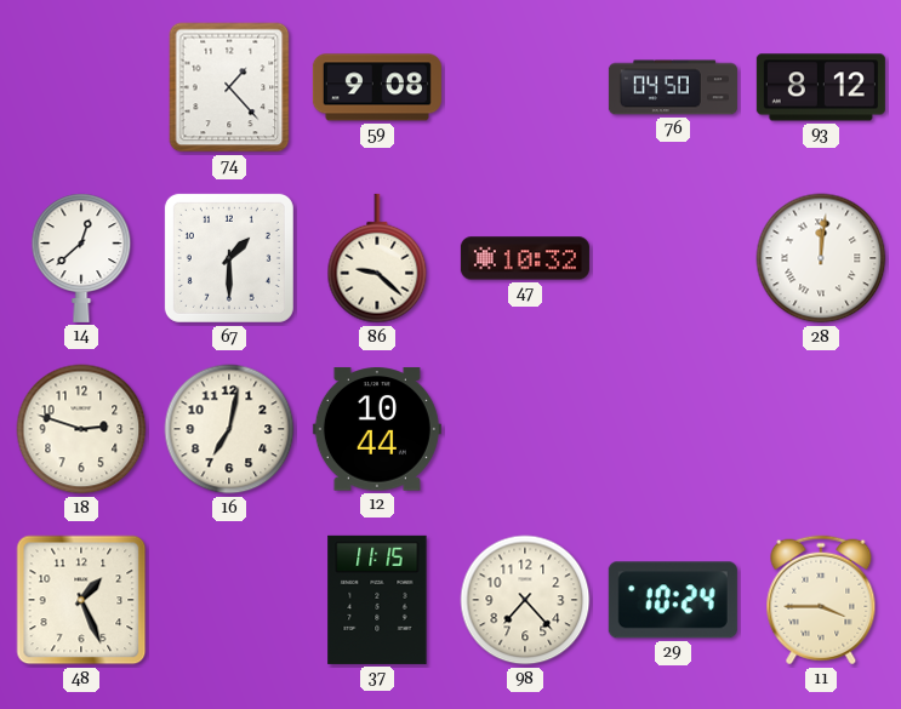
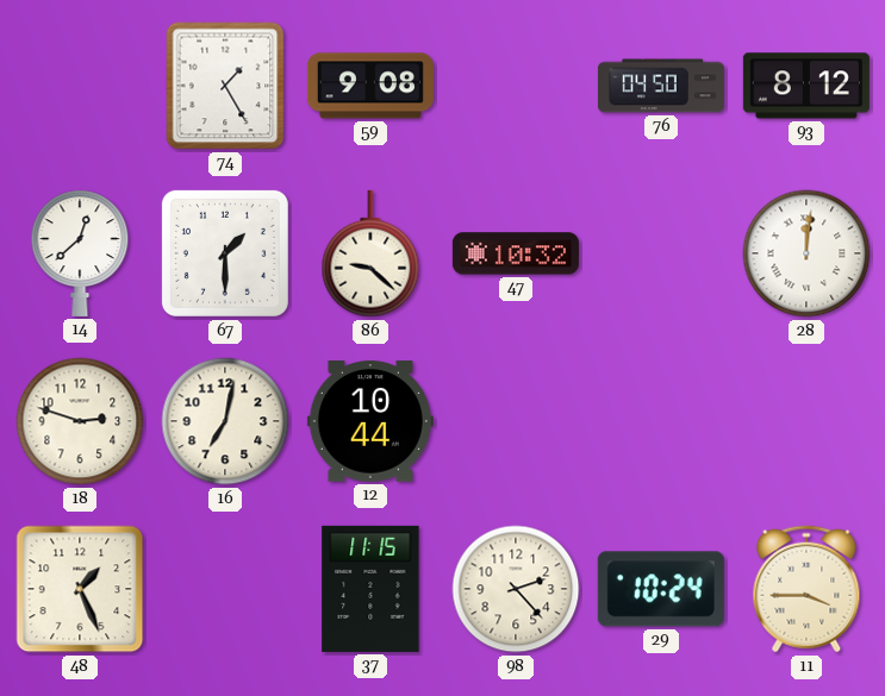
74: 1:23 -> 1:25 (225, 86)
98: 7:23 -> 2:23 (516, 589)
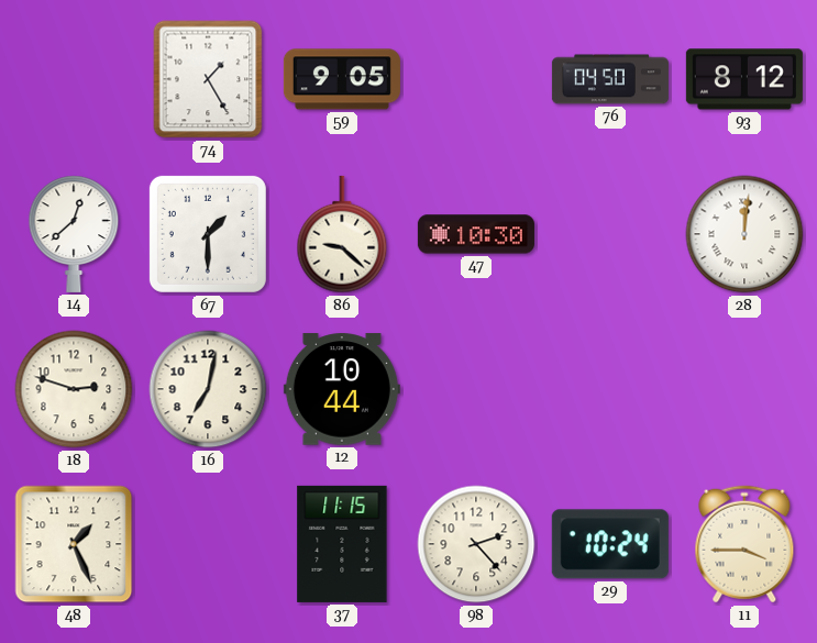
59: 9:08 -> 9:05 (342, 79)
47: 10:32 -> 10:30 (476, 234)
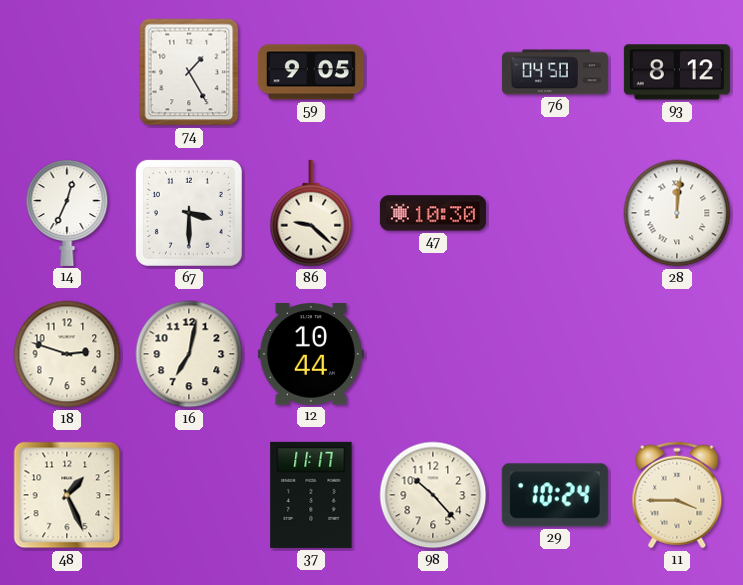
14: 12:38 -> 12:34 (67, 213)
67: 1:30 -> 3:30 (189, 213)
37: 11:15 -> 11:17 (311, 495)
98: 2:23 -> 10:23 (433, 495)
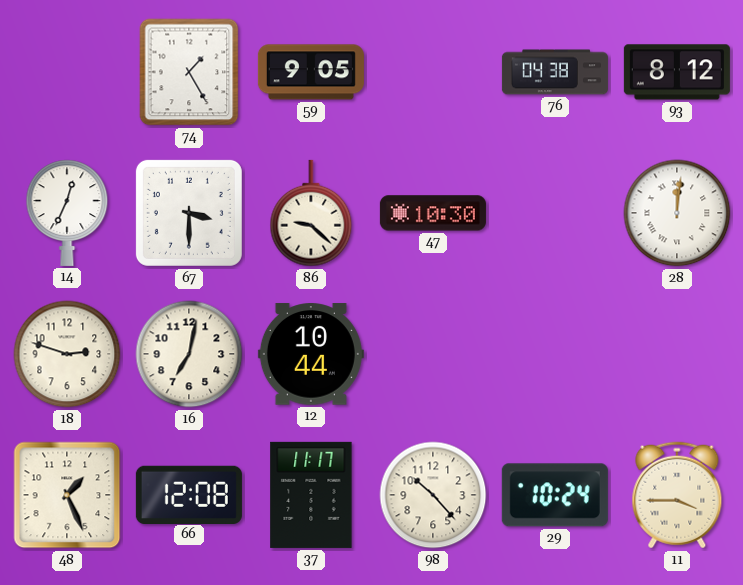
76: 04:50 -> 04:38 (555, 72)
66: none -> 12:08 (189, 494)
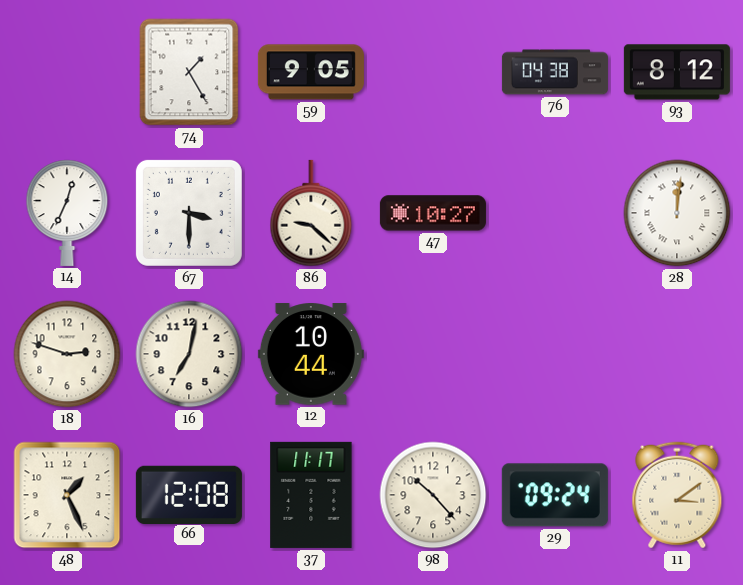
47: 10:30 -> 10:27 (433, 213)
29: 10:24 -> 09:24 (555, 495)
11: 3:45 -> 3:09 (677, 495)
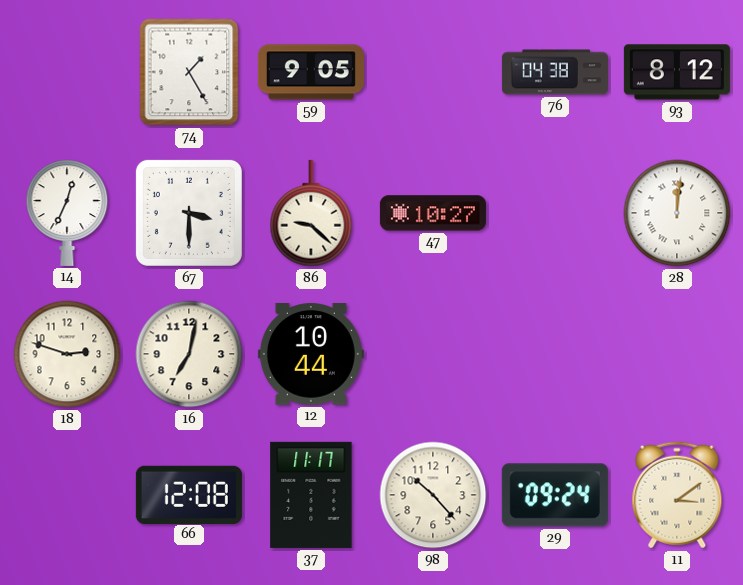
48: 1:26 -> none (67, 495)
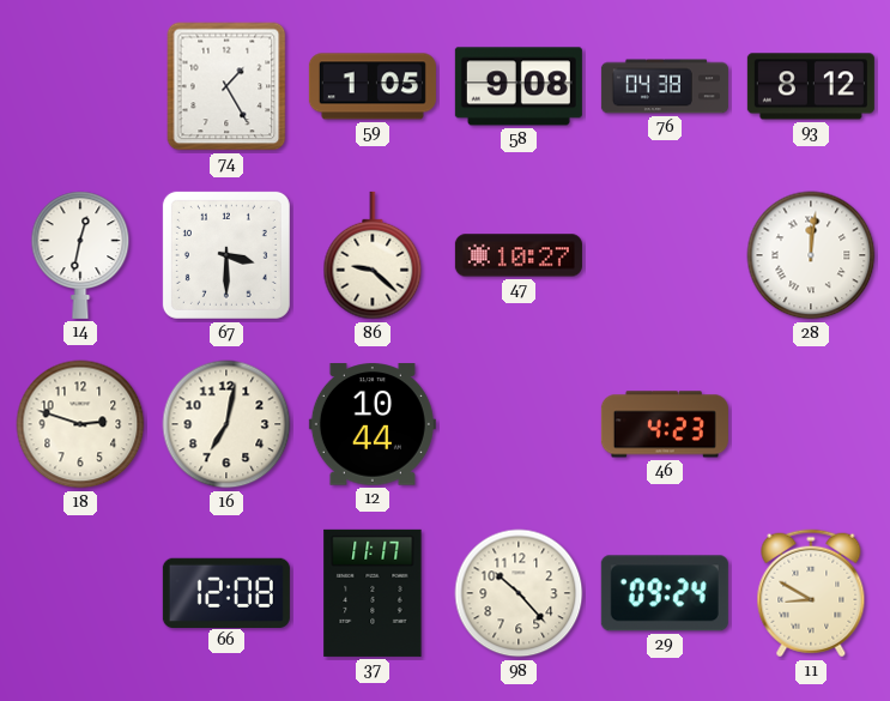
59: 9:05 -> 1:05 (373, 86)
58: none -> 9:08 (519, 86)
14: 12:34 -> 12:32 (80, 255)
46: none -> 4:23 (665, 424)
11: 3:09 -> 8:50 (811, 593)
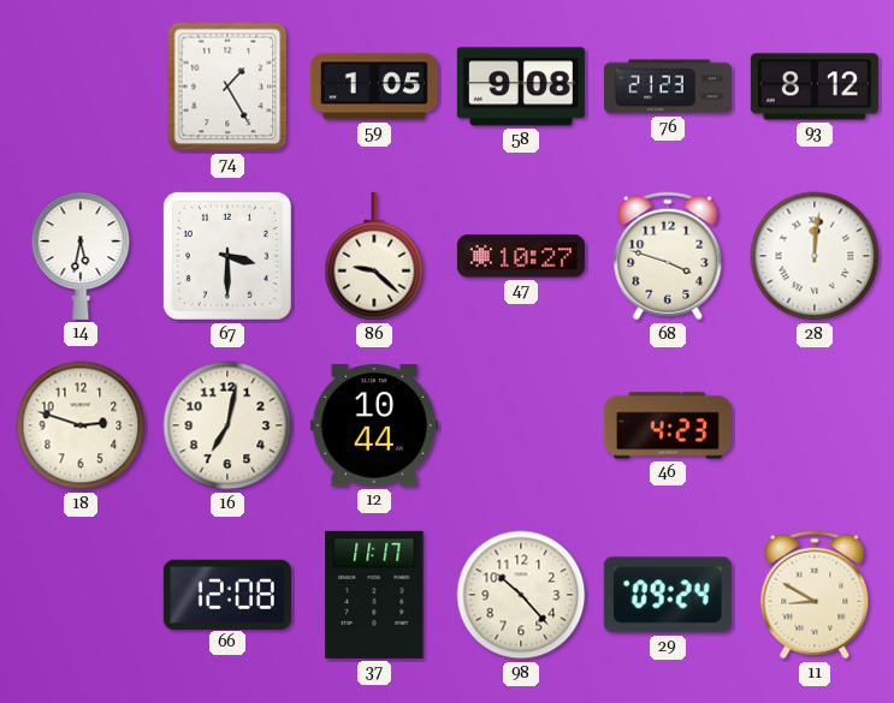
76: 04:38 -> 21:23 (668, 87)
14: 12:32 -> 5:32 (81, 256)
68: none -> 3:48 (668, 256)
